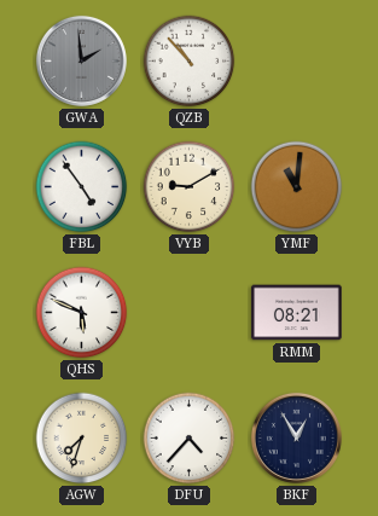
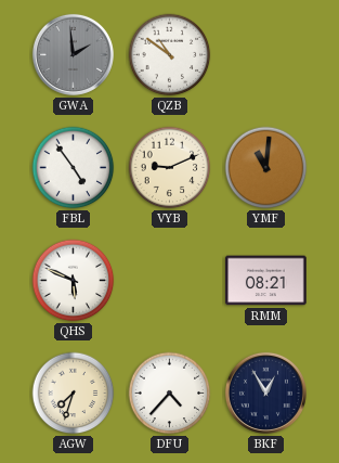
QZB: 10:53 -> 10:51 (170, 55)
VYB: 9:10 -> 9:11 (170, 168)
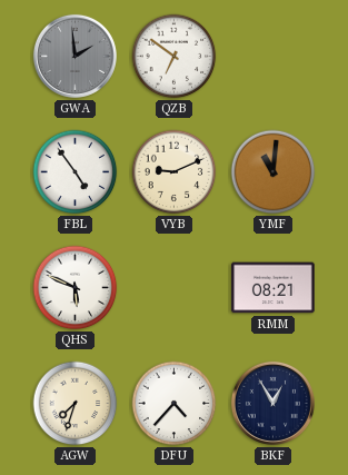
QZB: 10:51 -> 6:51 (175, 57)
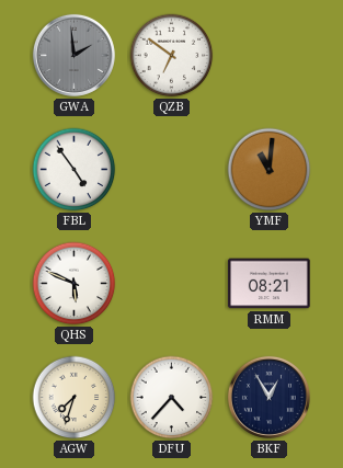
VYB: 9:11 -> none (175, 172)
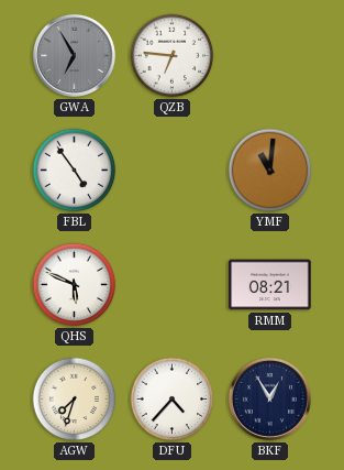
GWA: 1:59 -> 6:55 (74, 55)
QZB: 6:51 -> 6:46 (173, 56)
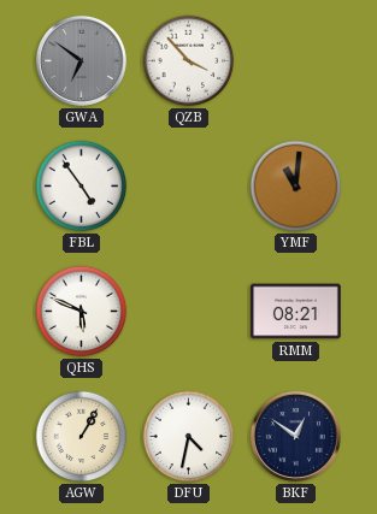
GWA: 6:55 -> 6:51 (81, 60)
QZB: 6:46 -> 3:53 (189, 61)
AGW: 7:33 -> 1:05 (82, 437)
DFU: 4:37 -> 4:32 (189, 437)
BKF: 12:55 -> 12:51 (295, 436)
